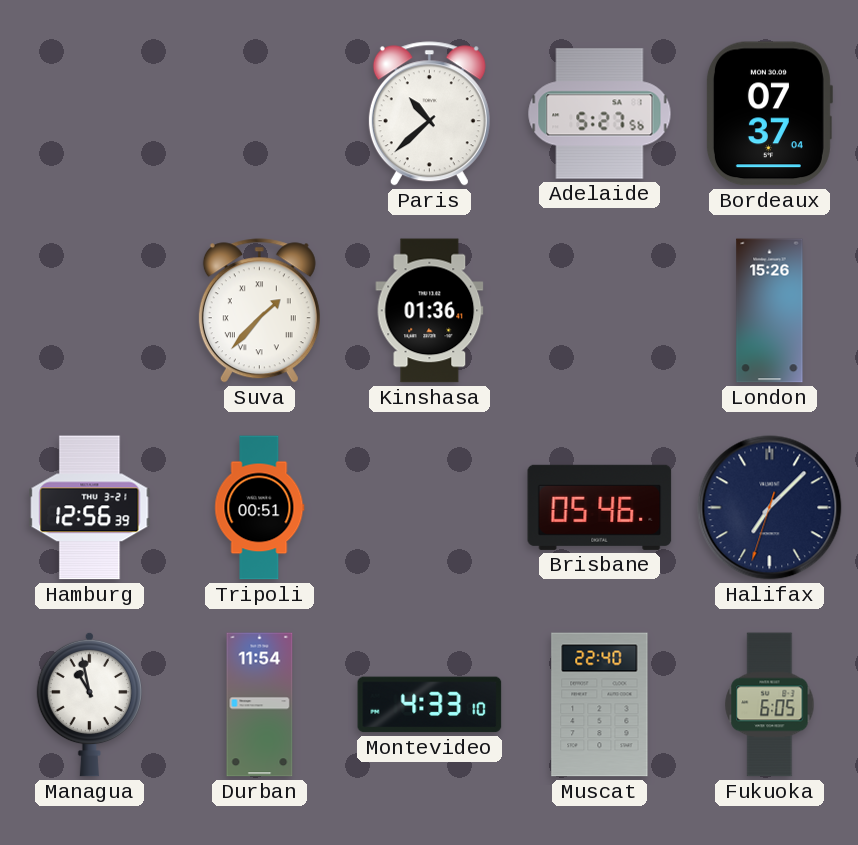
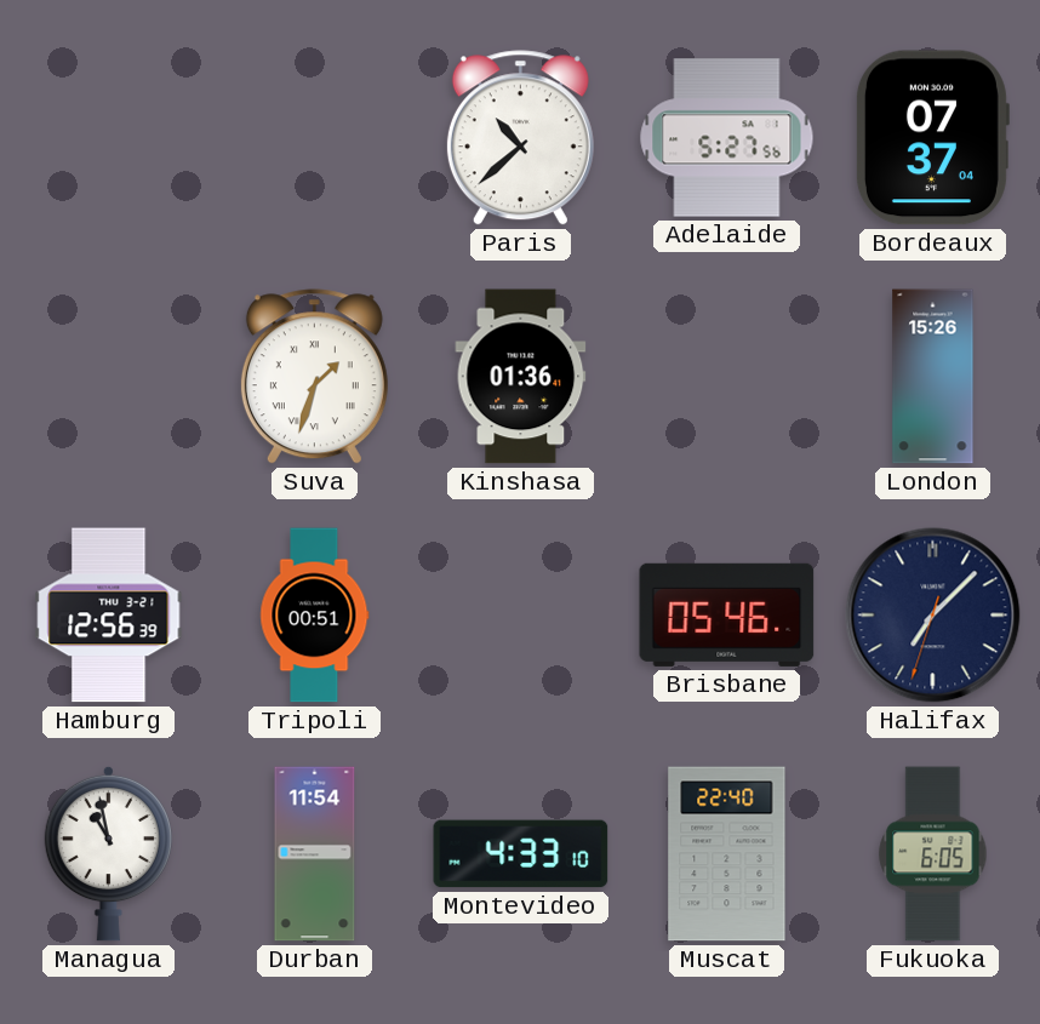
Suva: 1:37 -> 1:33 (314, 377)
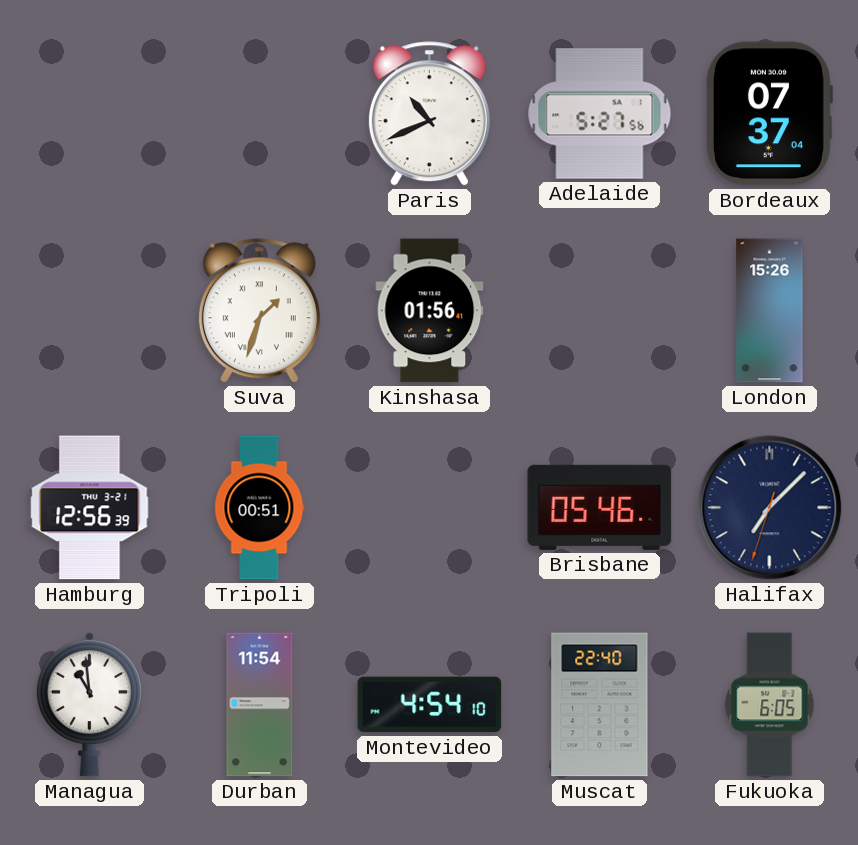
Paris: 10:38 -> 10:41 (429, 114)
Kinshasa: 01:36 -> 01:56 (430, 311)
Managua: 10:58 -> 10:59 (89, 704)
Montevideo: 4:33 -> 4:54 (430, 705)
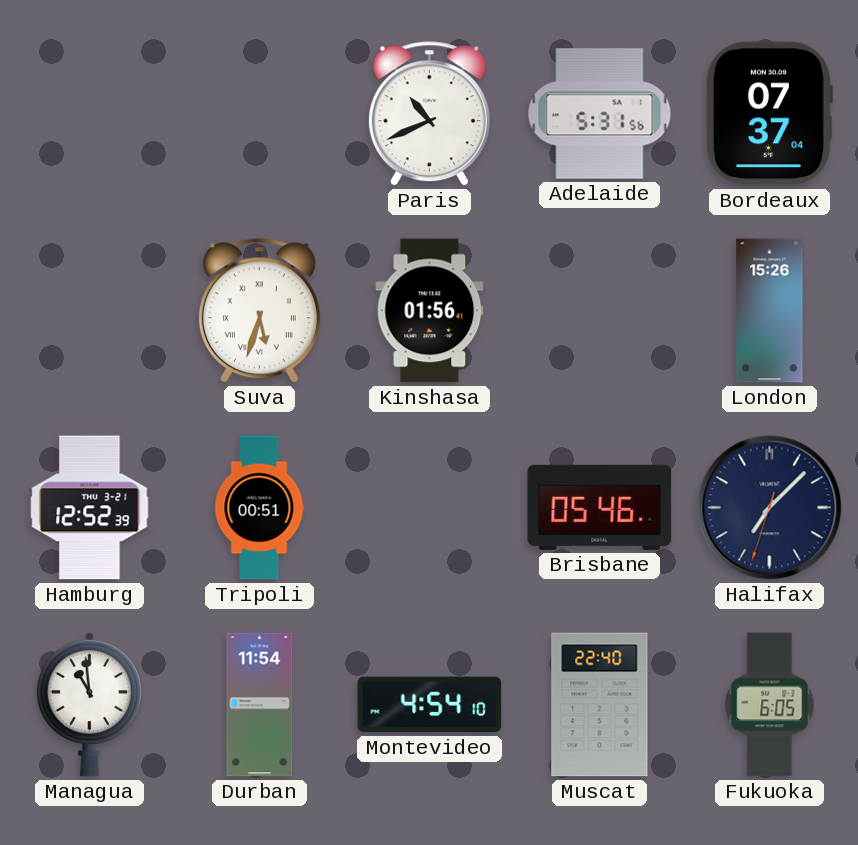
Adelaide: 5:27 -> 5:31 (600, 114)
Suva: 1:33 -> 5:33 (259, 311)
Hamburg: 12:56 -> 12:52 (90, 508)
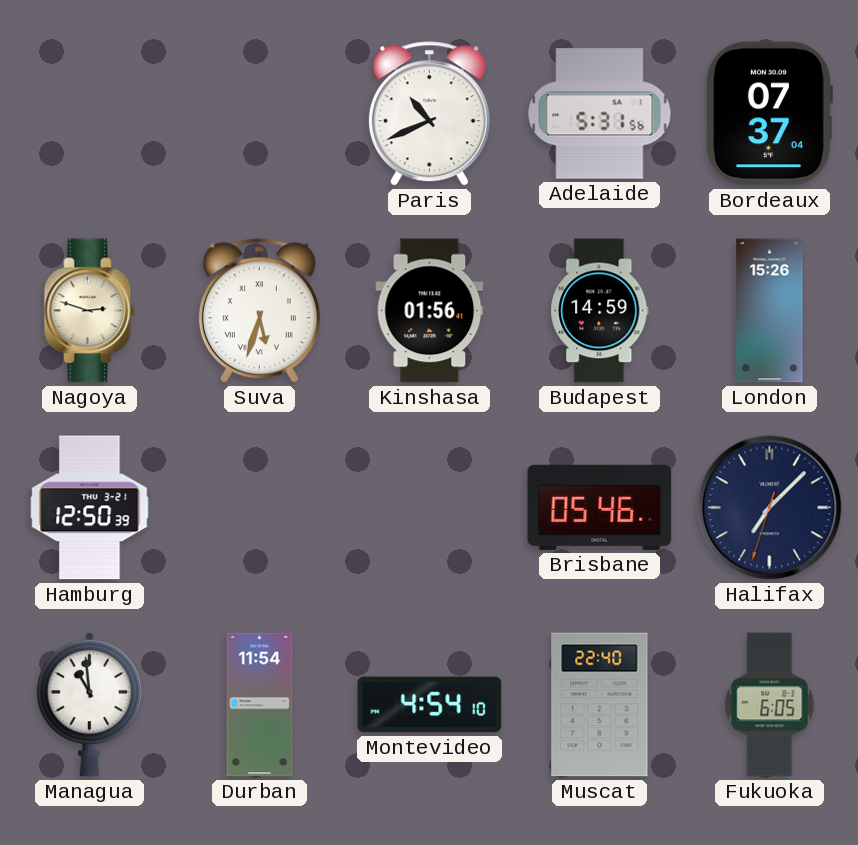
Nagoya: none -> 2:48 (90, 311)
Budapest: none -> 14:59 (600, 311)
Hamburg: 12:52 -> 12:50 (90, 508)
Tripoli: 00:51 -> none (260, 508)
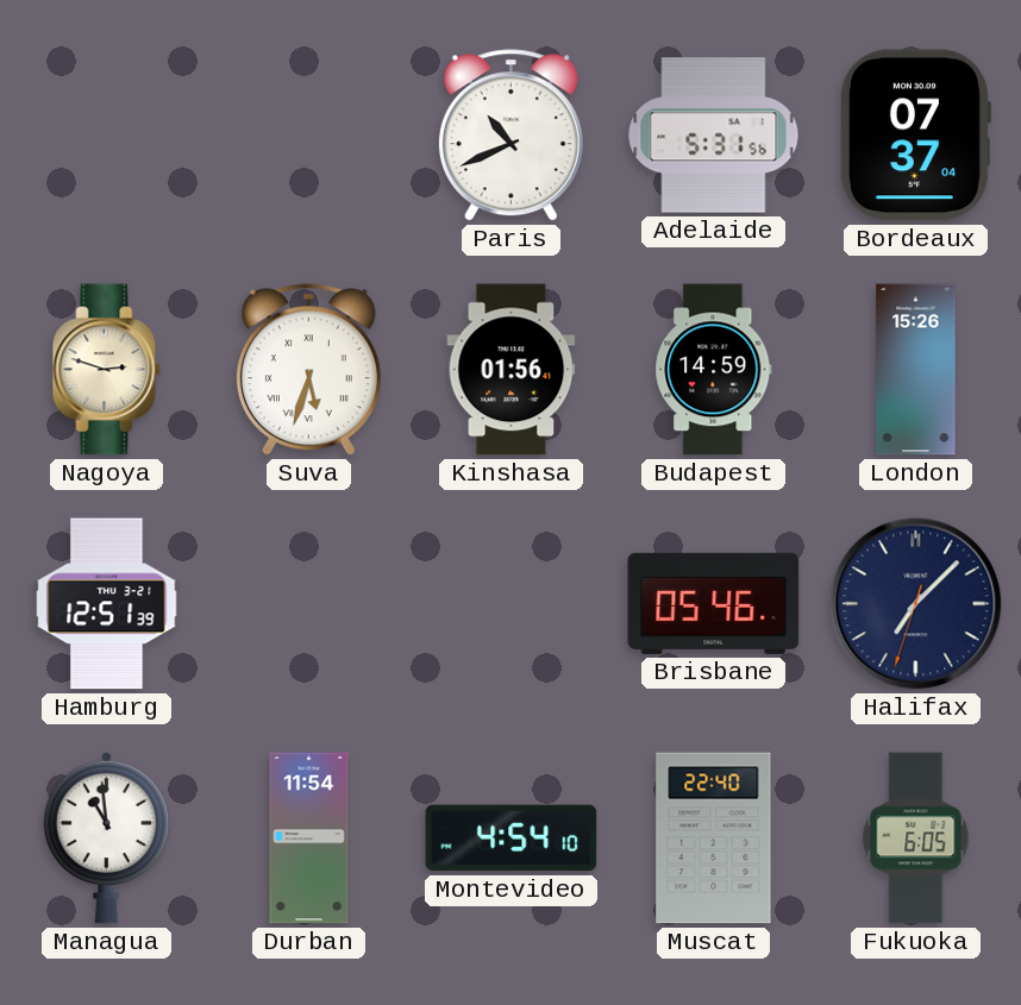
Hamburg: 12:50 -> 12:51 (107, 604)
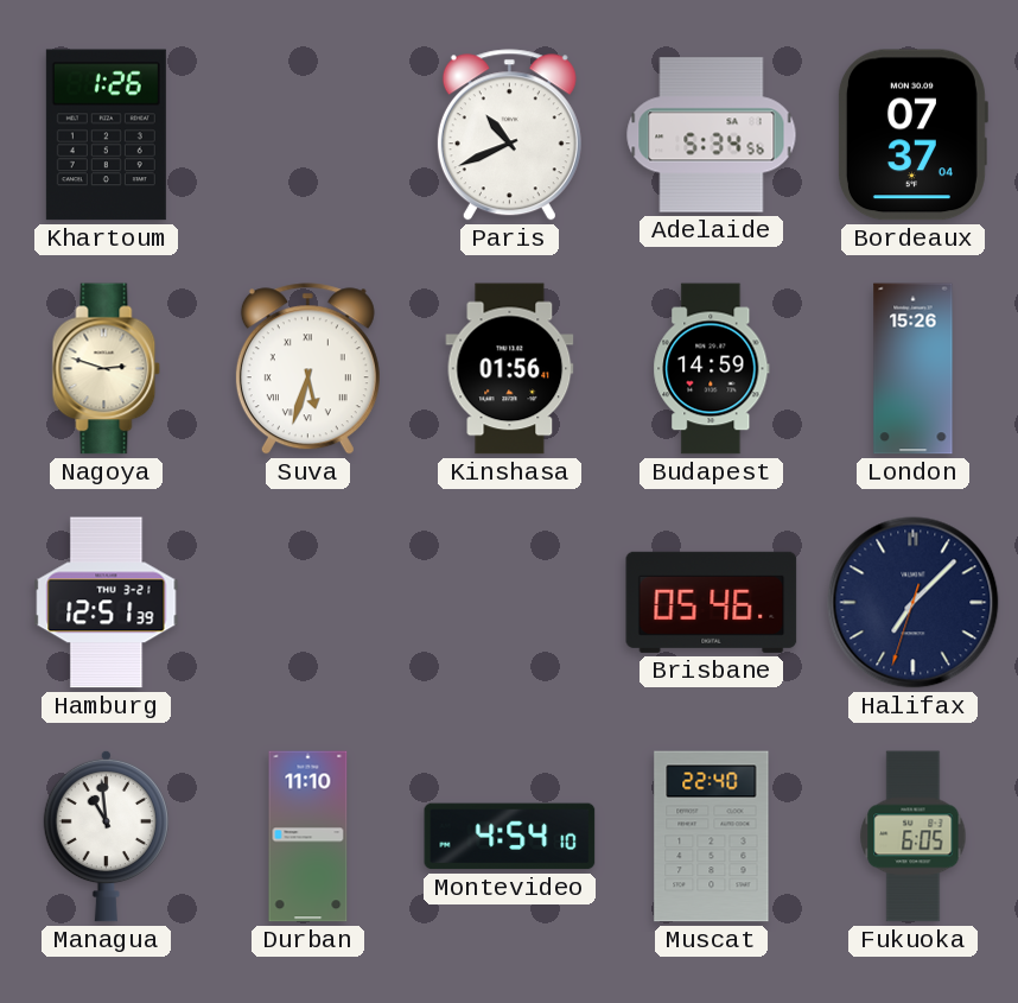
Khartoum: none -> 1:26 (106, 135)
Adelaide: 5:31 -> 5:34 (712, 135)
Durban: 11:54 -> 11:10 (308, 837)
